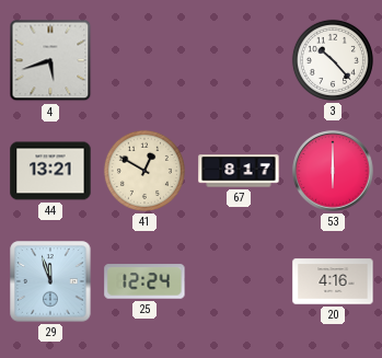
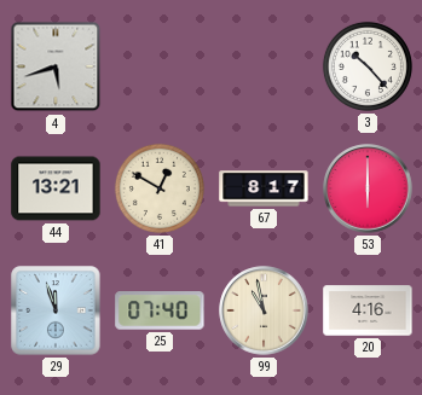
25: 12:24 -> 07:40 (160, 310)
99: none -> 10:58 (264, 310)
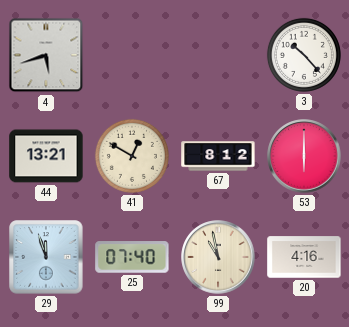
67: 8:17 -> 8:12 (218, 156)
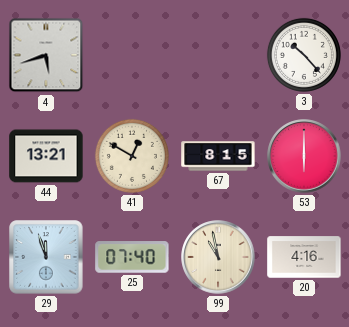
67: 8:12 -> 8:15 (218, 156)
